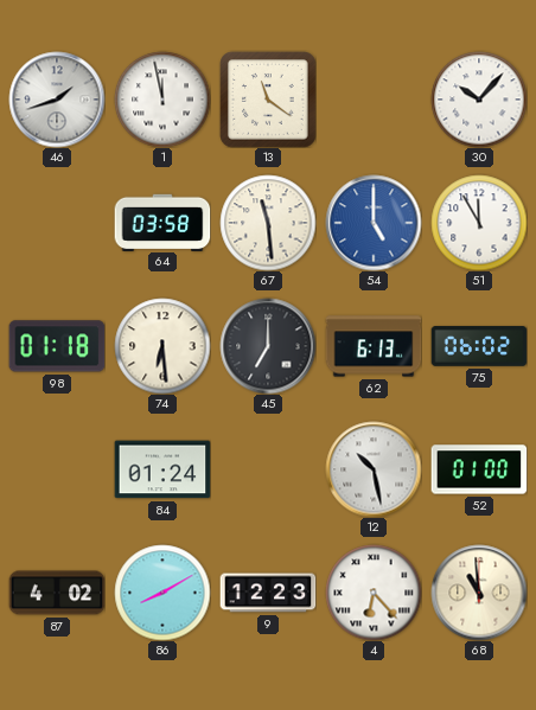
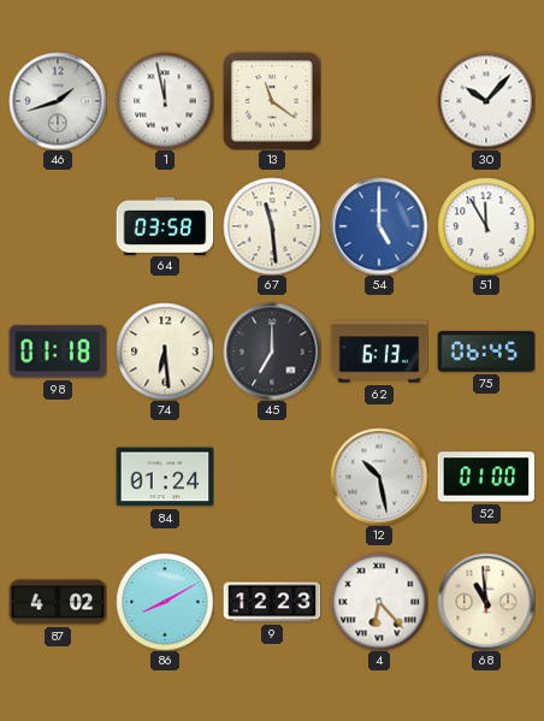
75: 06:02 -> 06:45 (486, 351)
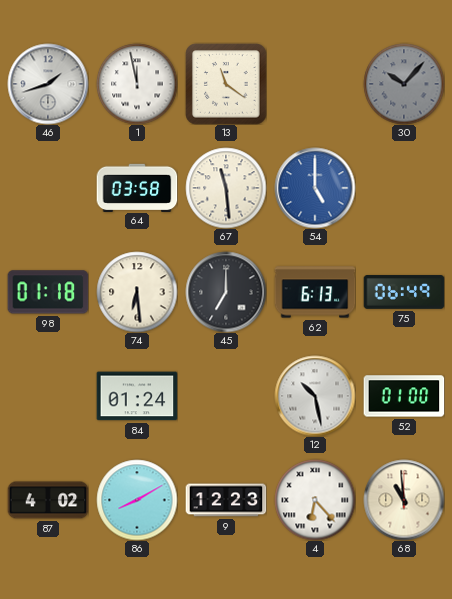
30 dial: white -> grey (404, 84)
51: 11:55 -> none (486, 226)
75: 06:45 -> 06:49 (404, 292)
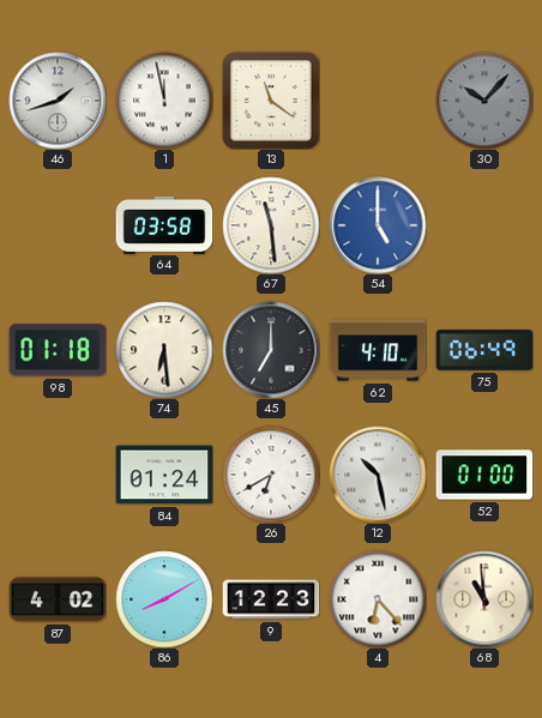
62: 6:13 -> 4:10 (378, 350)
26: none -> 6:40 (271, 475)
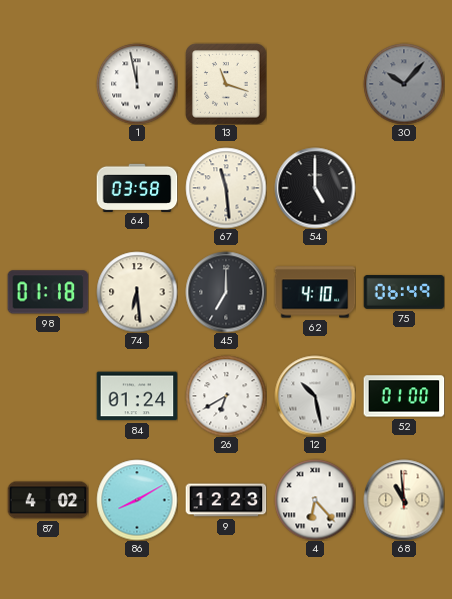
46: 1:42 -> none (58, 101)
13: 11:21 -> 11:18 (226, 84)
54 dial: blue -> black (315, 188)
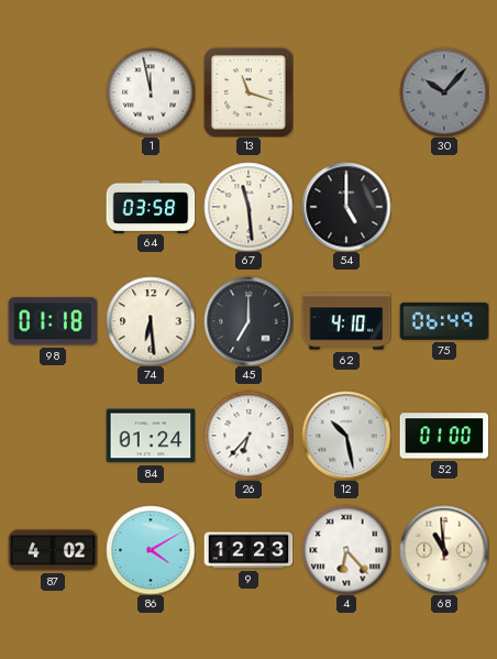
26: 6:40 -> 6:37 (248, 436)
86: 8:10 -> 4:10 (151, 550)
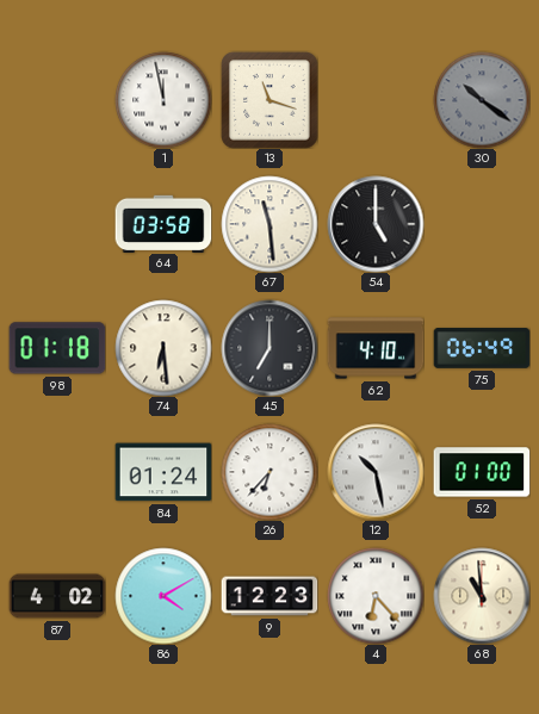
30: 10:07 -> 10:21 (482, 100)
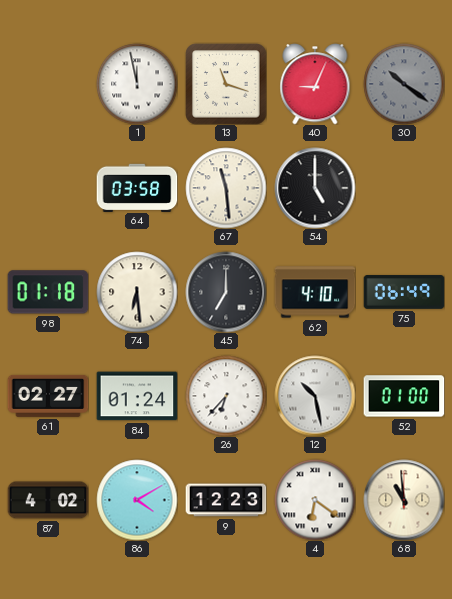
40: none -> 9:04 (315, 84)
61: none -> 02:27 (48, 396)
4: 6:23 -> 6:21 (315, 500)
